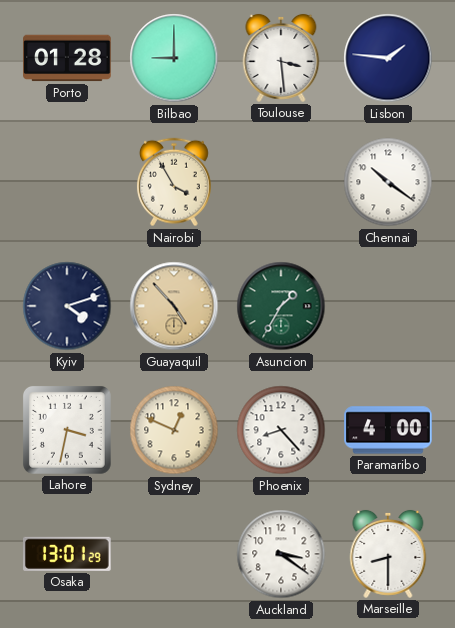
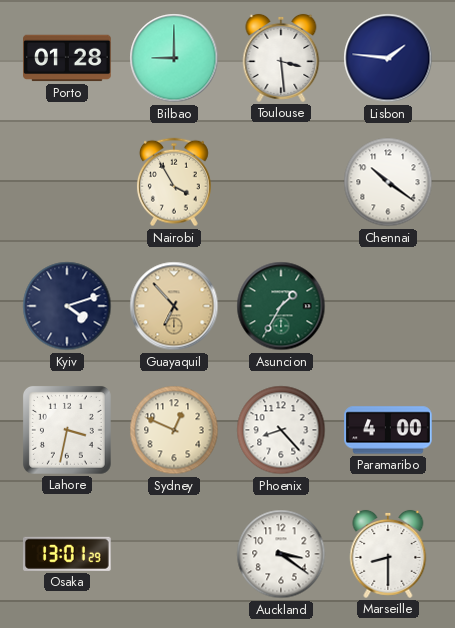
Guayaquil: 4:53 -> 6:53 (174, 306)
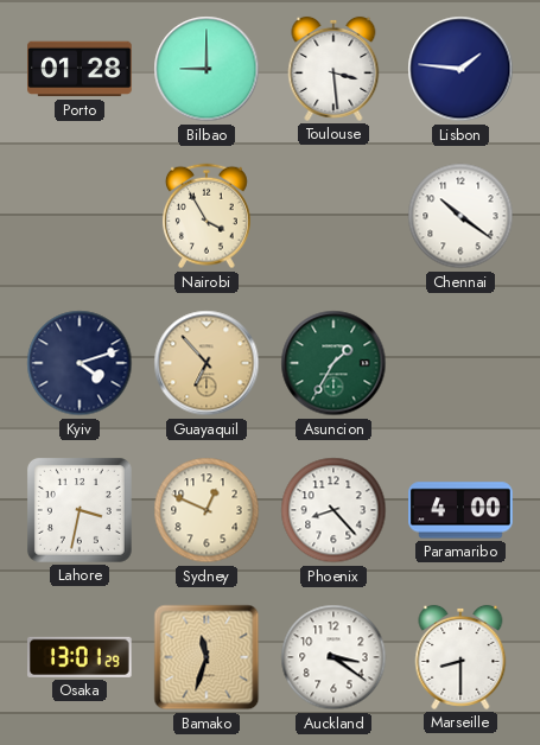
Bamako: none -> 11:33 (207, 657)
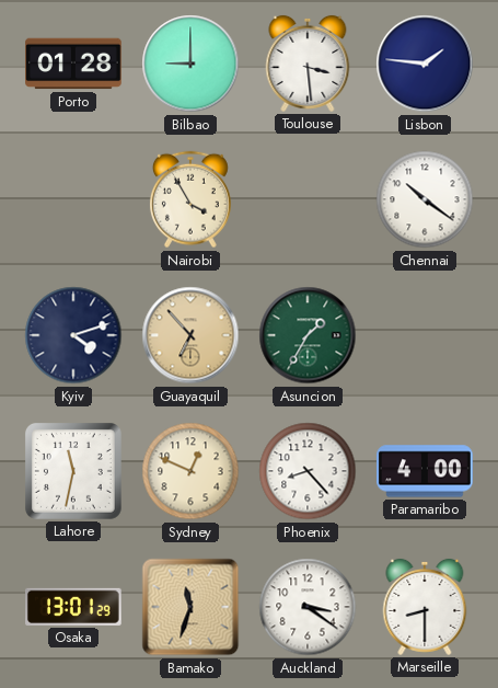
Lahore: 3:32 -> 11:32 (73, 471)
